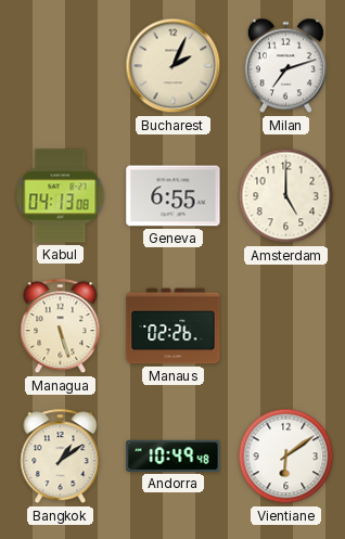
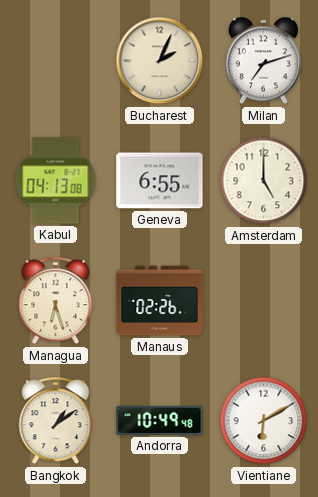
Managua: 5:27 -> 6:27 (56, 301)
Vientiane: 6:09 -> 6:10 (264, 421)
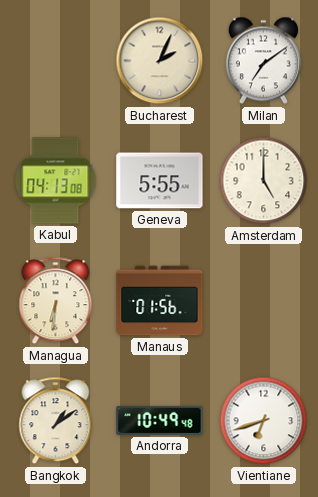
Milan: 7:12 -> 7:09 (263, 61)
Geneva: 6:55 -> 5:55 (160, 181)
Managua: 6:27 -> 6:31 (56, 301)
Manaus: 02:26 -> 01:56 (160, 301)
Vientiane: 6:10 -> 6:42 (264, 421)
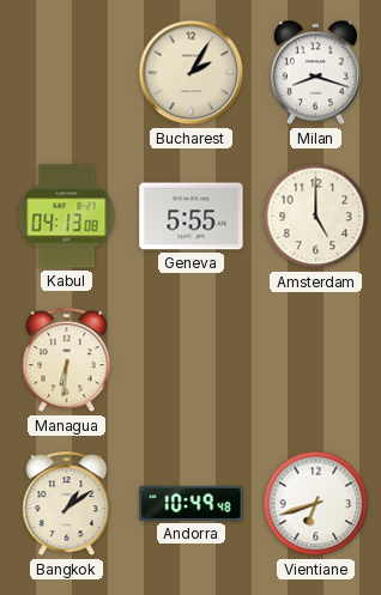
Bucharest: 2:04 -> 2:05 (192, 73)
Milan: 7:09 -> 8:18 (315, 73)
Manaus: 01:56 -> none (160, 301)
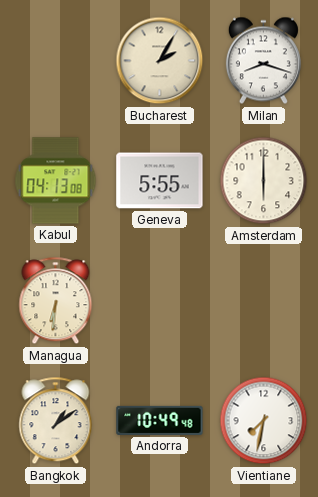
Amsterdam: 5:00 -> 6:00 (264, 181)
Vientiane: 6:42 -> 7:32 (264, 421)
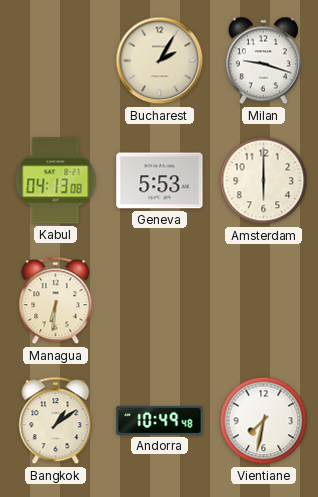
Milan: 8:18 -> 9:18 (263, 61)
Geneva: 5:55 -> 5:53 (160, 181)
